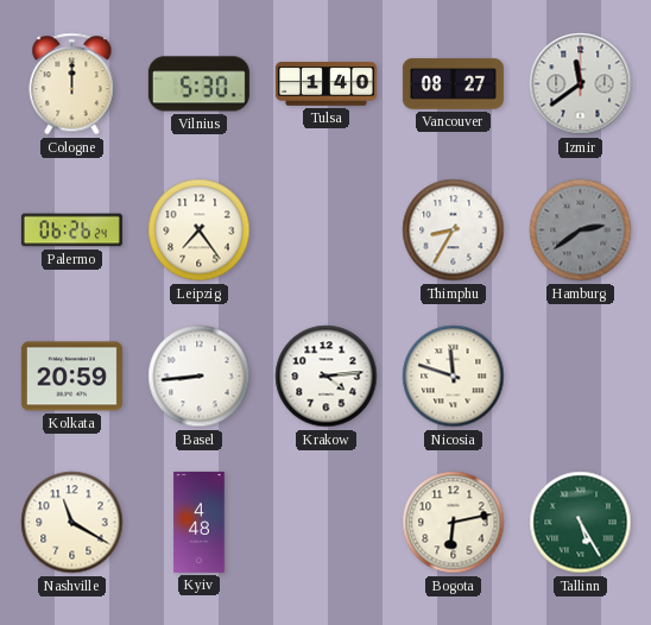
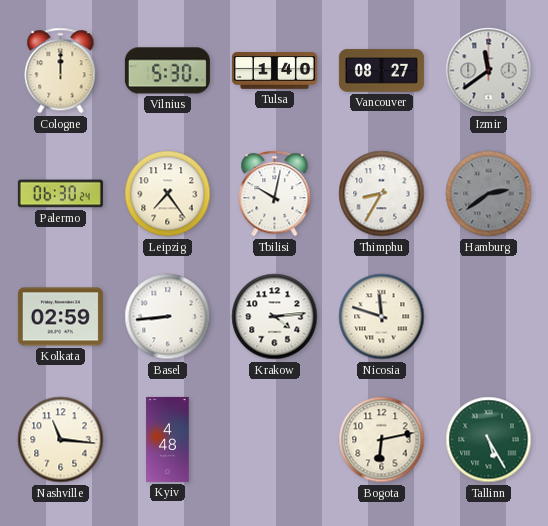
Palermo: 06:26 -> 06:30 (60, 194)
Tbilisi: none -> 10:02 (275, 194)
Kolkata: 20:59 -> 02:59 (60, 317)
Nashville: 11:20 -> 11:16 (61, 440)
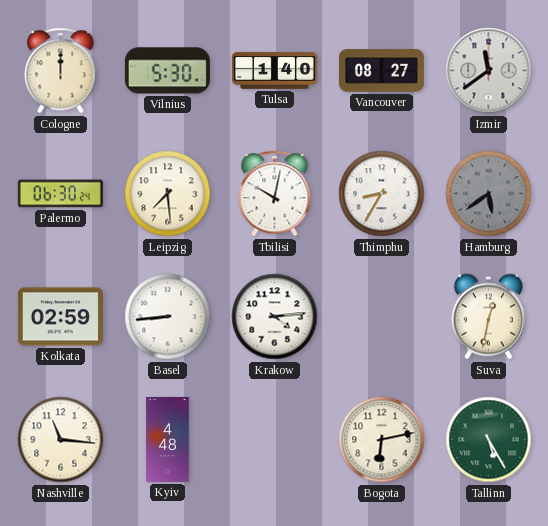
Leipzig: 7:24 -> 7:29 (168, 194)
Hamburg: 2:39 -> 5:39 (489, 194)
Nicosia: 11:48 -> none (382, 317)
Suva: none -> 12:32 (488, 317)
